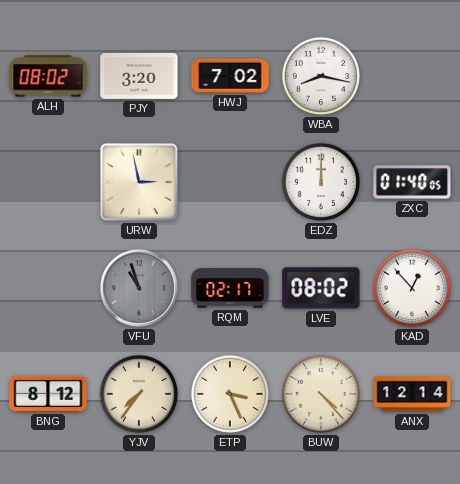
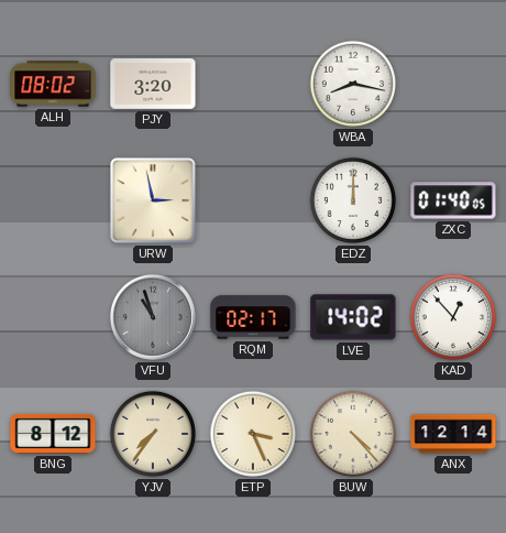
HWJ: 7:02 -> none (230, 76)
LVE: 08:02 -> 14:02 (353, 317)
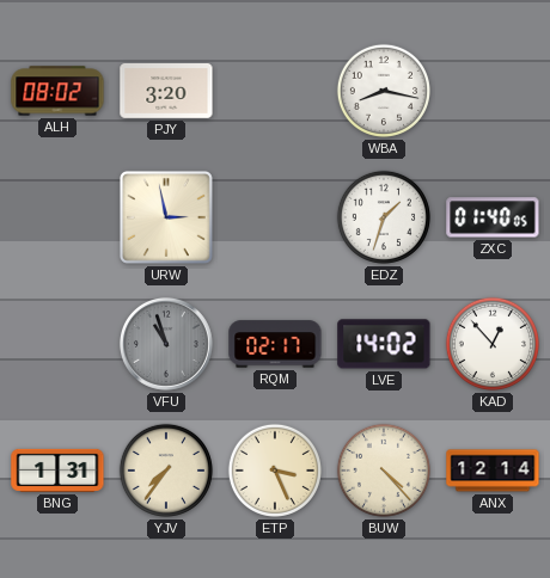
EDZ: 12:00 -> 1:33 (384, 217)
BNG: 8:12 -> 1:31 (57, 471)
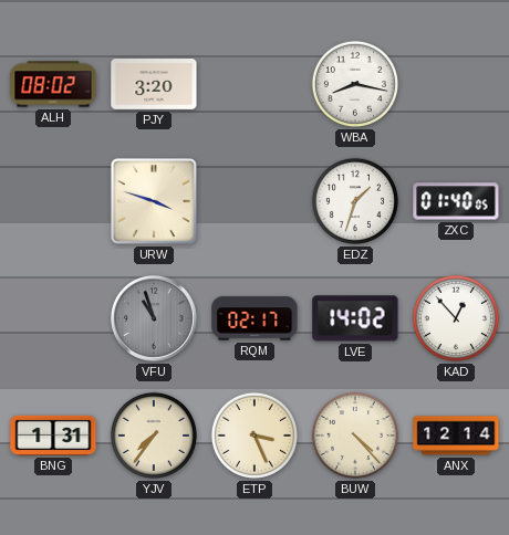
URW: 2:58 -> 3:48 (154, 201)
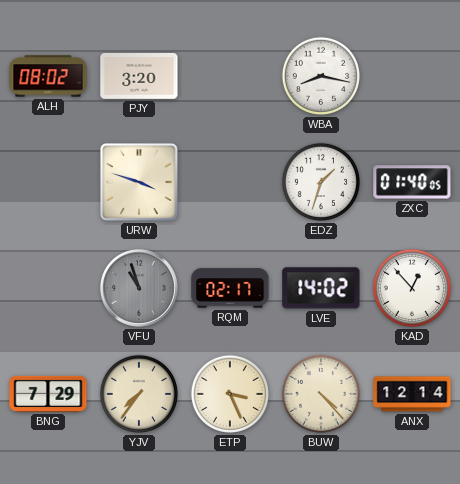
BNG: 1:31 -> 7:29 (48, 394)
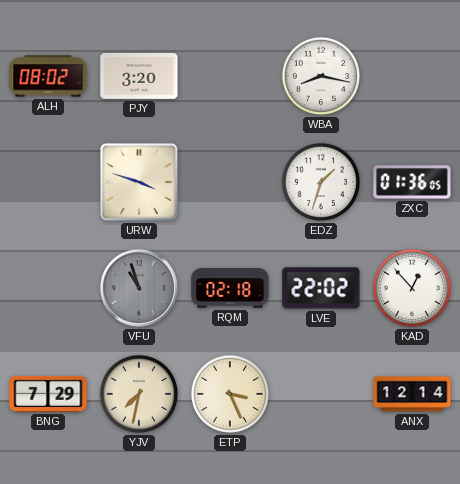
ZXC: 01:40 -> 01:36 (412, 182)
RQM: 02:17 -> 02:18 (230, 288)
LVE: 14:02 -> 22:02 (321, 288)
YJV: 7:36 -> 7:32 (139, 394)
BUW: 4:23 -> none (321, 394)
